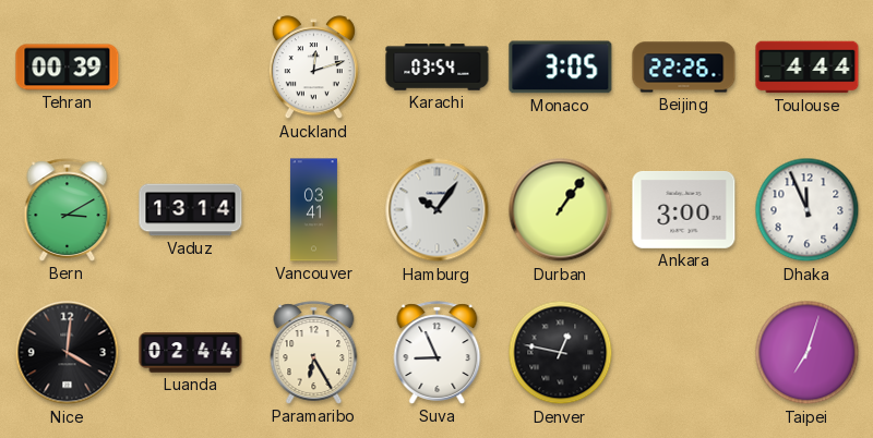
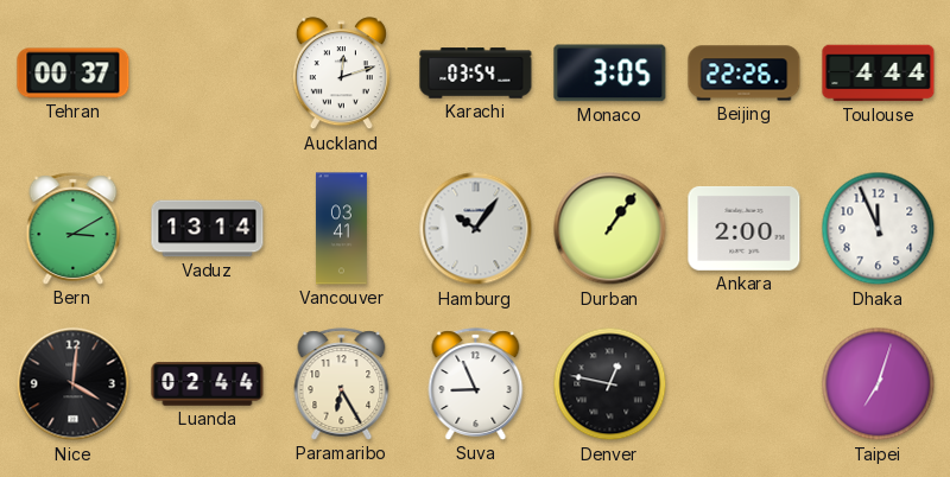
Tehran: 00:39 -> 00:37 (74, 74)
Ankara: 3:00 -> 2:00 (745, 228)
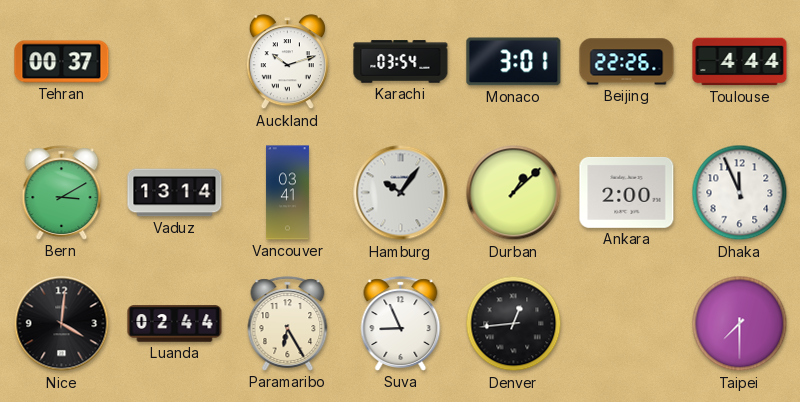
Auckland: 12:12 -> 10:12 (287, 62)
Monaco: 3:05 -> 3:01 (514, 62)
Durban: 1:06 -> 1:08 (514, 193)
Denver: 12:47 -> 12:44 (514, 324)
Taipei: 7:03 -> 7:30 (740, 324)
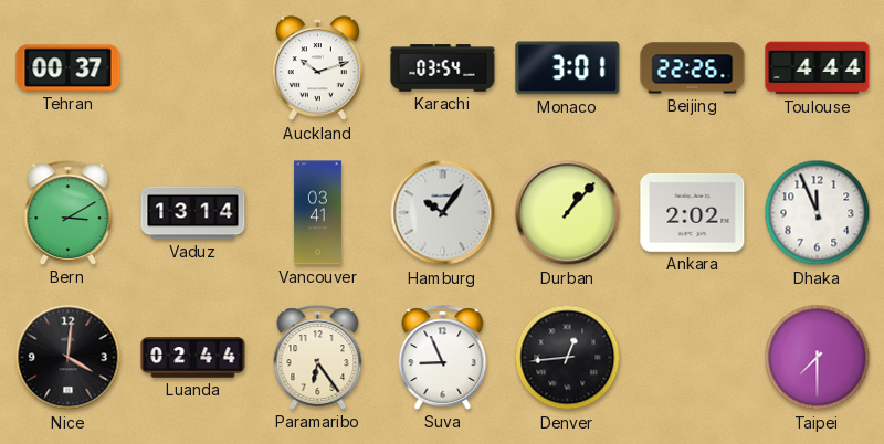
Durban: 1:08 -> 1:07 (568, 213)
Ankara: 2:00 -> 2:02 (693, 212)
Paramaribo: 6:25 -> 6:24 (318, 358)
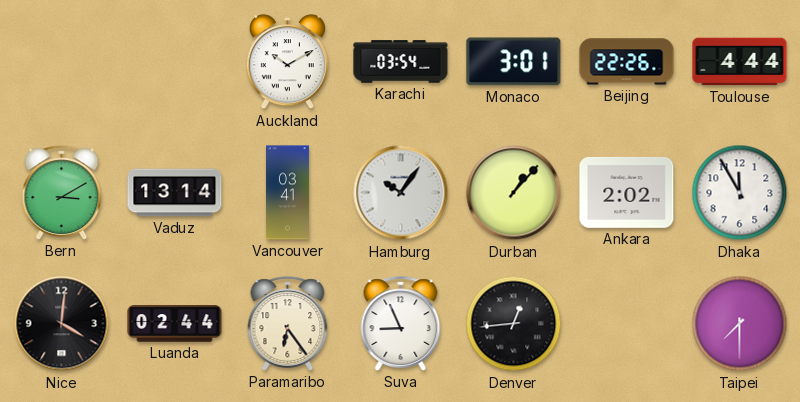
Tehran: 00:37 -> none (69, 68)
Auckland: 10:12 -> 10:10 (287, 62)
Dhaka: 11:56 -> 11:55 (740, 193)
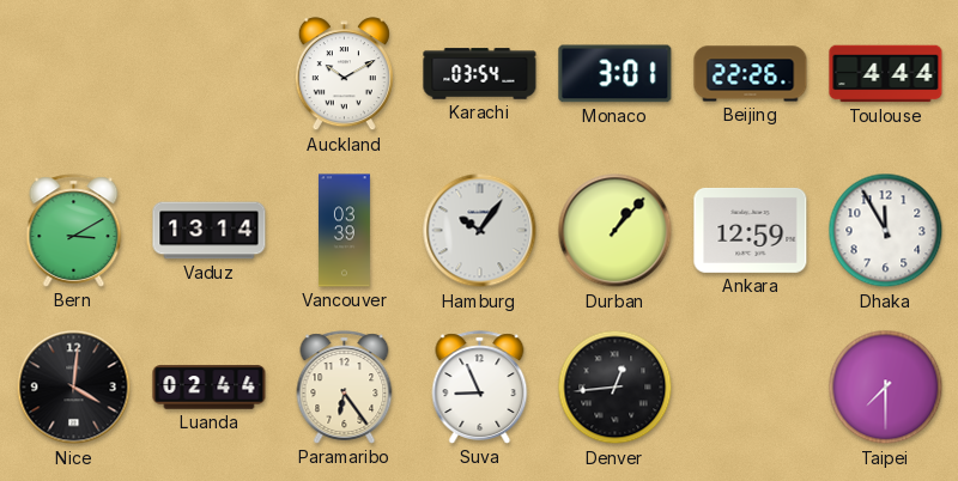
Vancouver: 03:41 -> 03:39 (344, 231)
Ankara: 2:02 -> 12:59 (751, 230)
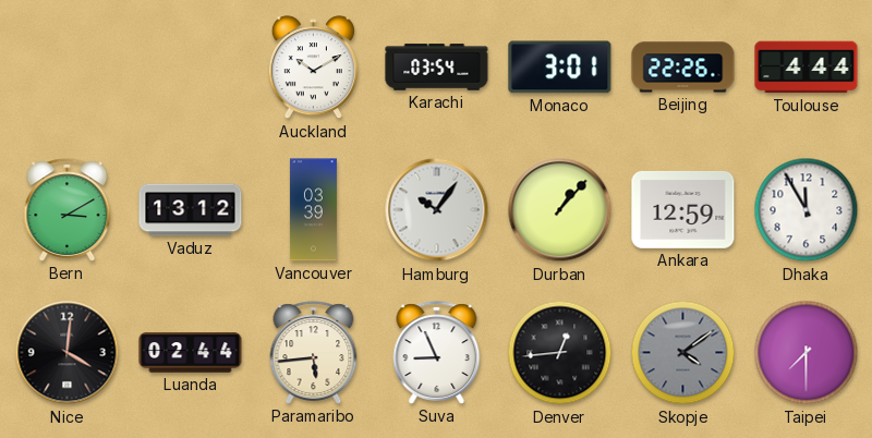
Vaduz: 13:14 -> 13:12 (191, 210)
Paramaribo: 6:24 -> 5:44 (314, 353)
Skopje: none -> 4:09 (683, 353)
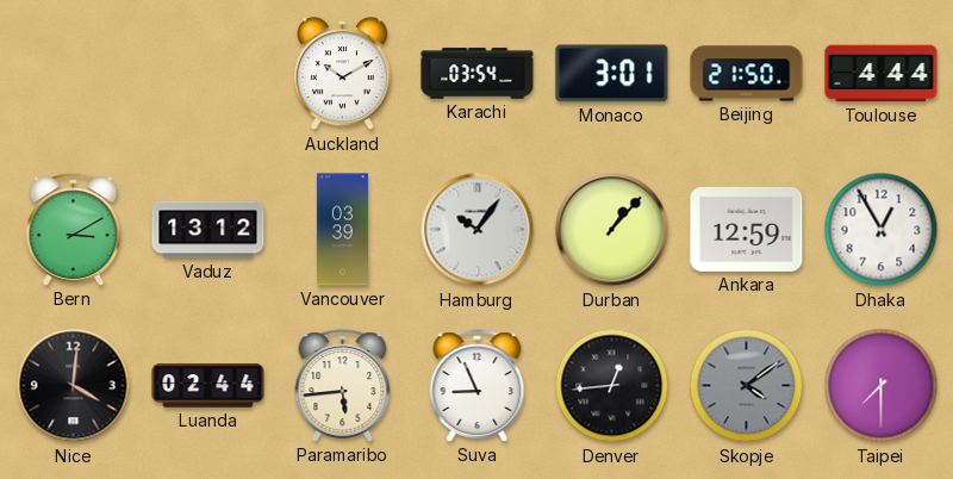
Beijing: 22:26 -> 21:50 (747, 74)
Dhaka: 11:55 -> 12:55 (882, 230)
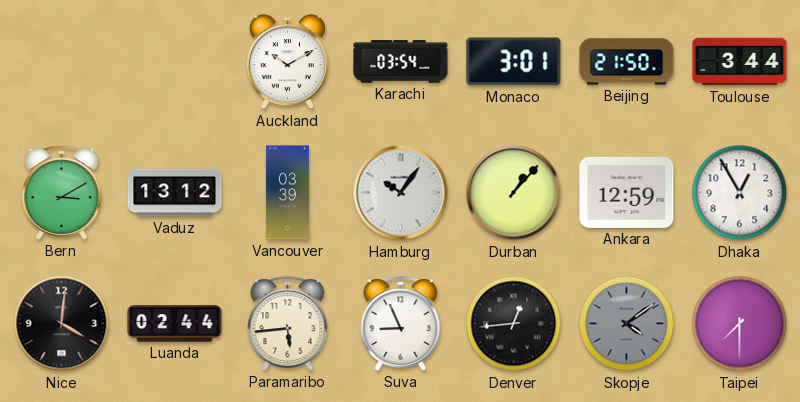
Toulouse: 4:44 -> 3:44 (740, 62)
